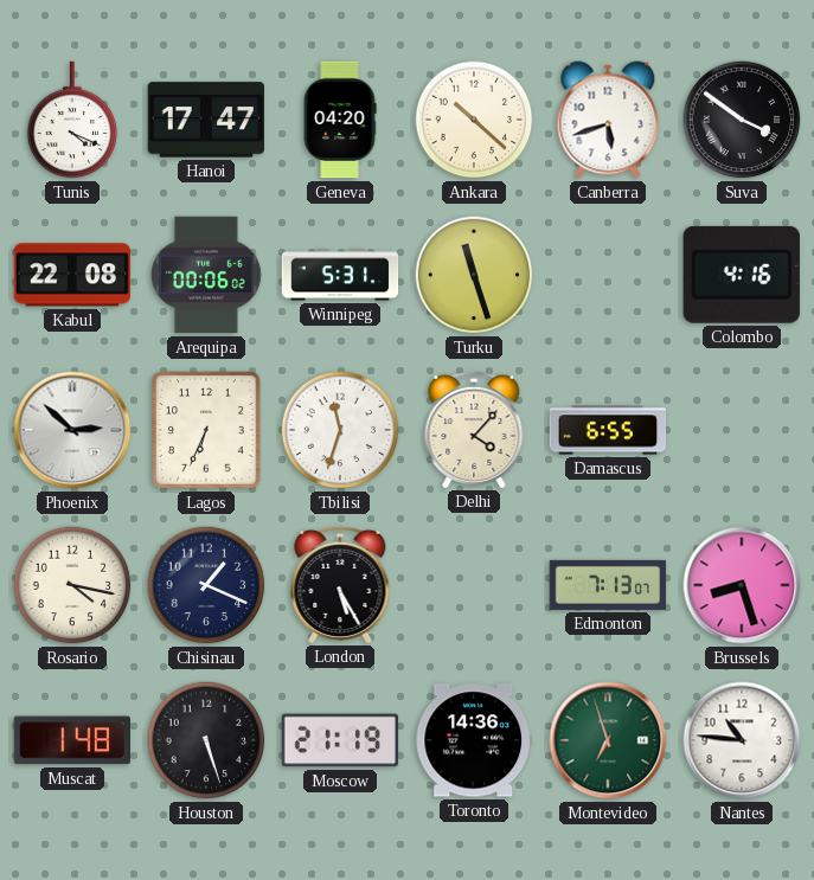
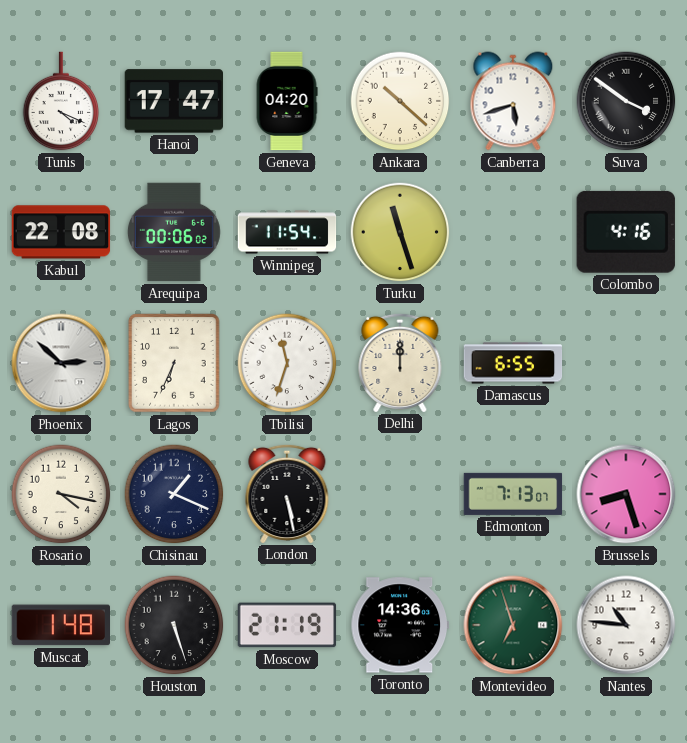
Winnipeg: 5:31 -> 11:54 (287, 232)
Delhi: 4:07 -> 12:00 (400, 362)
London: 5:25 -> 5:28 (287, 493)
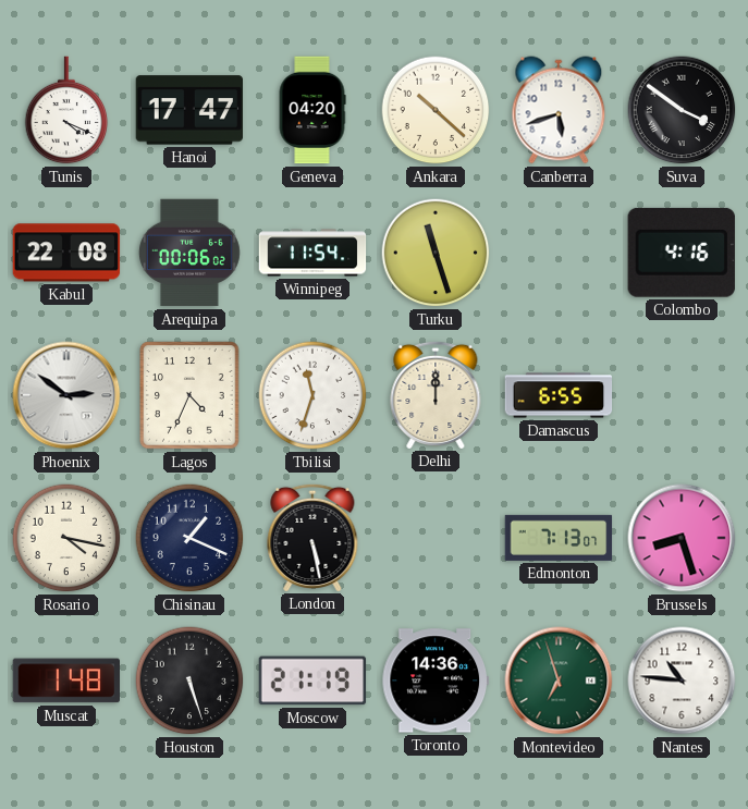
Phoenix: 2:52 -> 2:51 (66, 395)
Lagos: 6:34 -> 4:34 (189, 395)
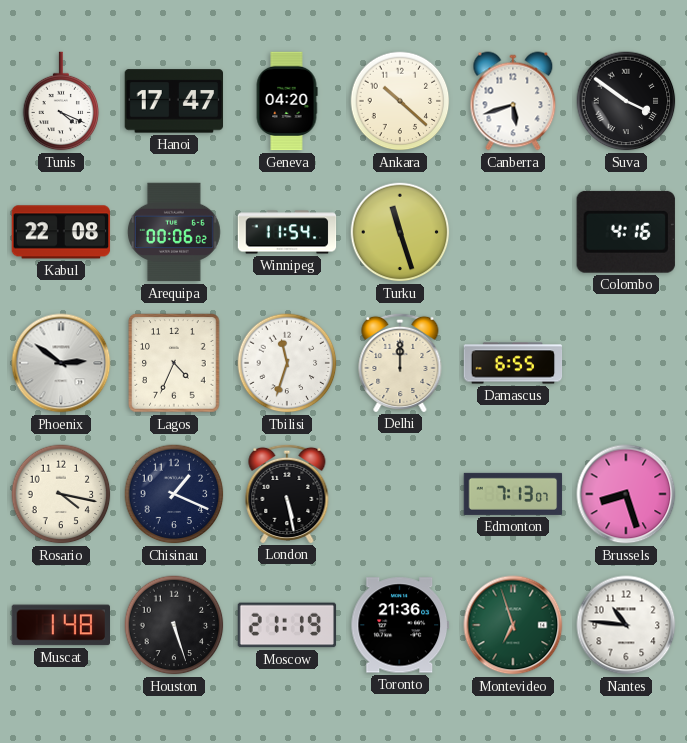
Toronto: 14:36 -> 21:36 (399, 625)
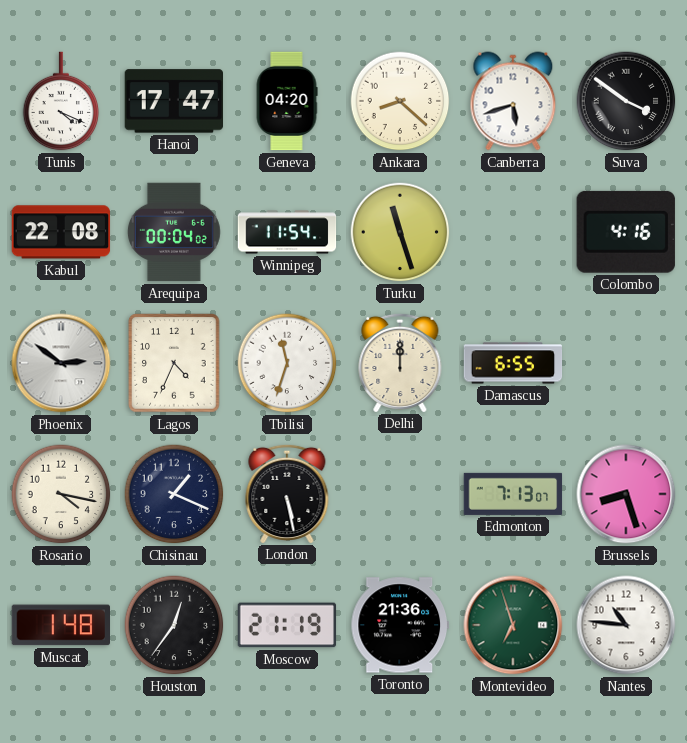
Ankara: 10:22 -> 8:22 (400, 101)
Arequipa: 00:06 -> 00:04 (174, 232)
Houston: 5:27 -> 12:36 (174, 625)
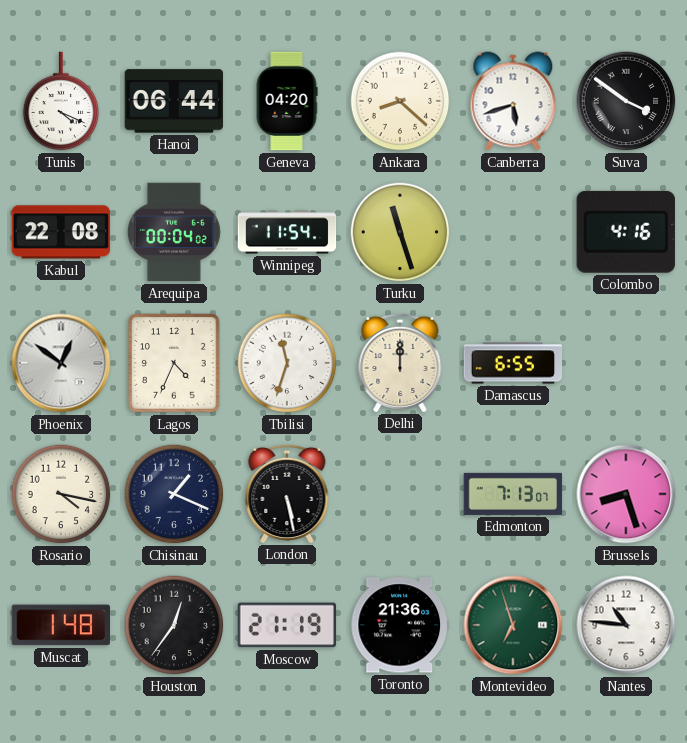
Hanoi: 17:47 -> 06:44 (174, 101)
Phoenix: 2:51 -> 12:51 (61, 363)
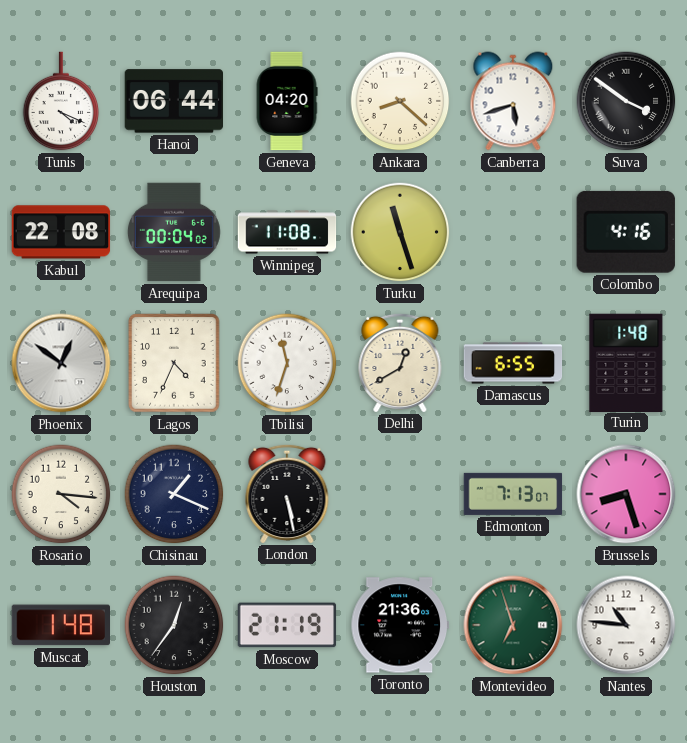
Winnipeg: 11:54 -> 11:08 (287, 232)
Delhi: 12:00 -> 12:40 (400, 362)
Turin: none -> 1:48 (626, 362)
Rosario: 4:17 -> 4:16 (61, 494)
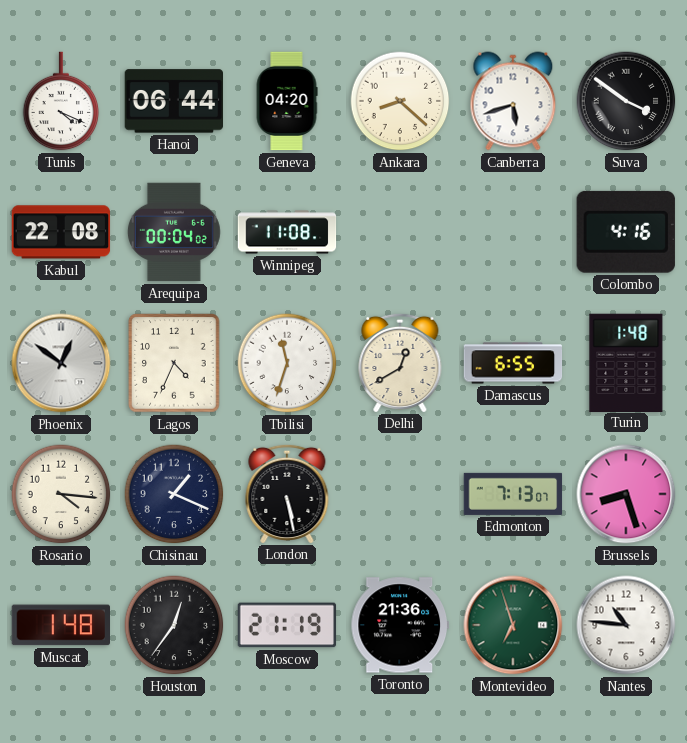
Turku: 11:27 -> none (400, 232)
